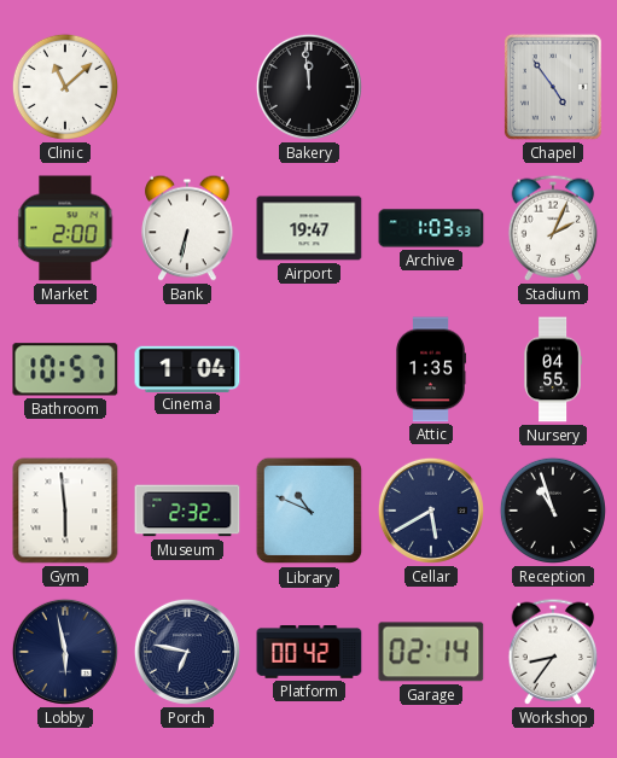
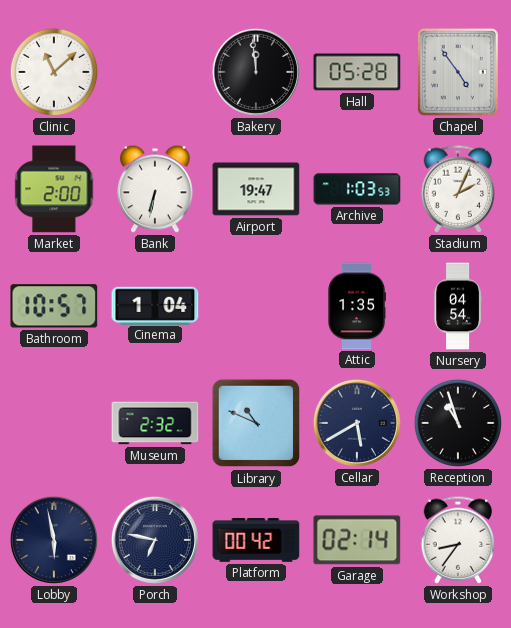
Hall: none -> 05:28 (357, 72)
Nursery: 04:55 -> 04:54 (458, 306)
Gym: 5:59 -> none (65, 511)
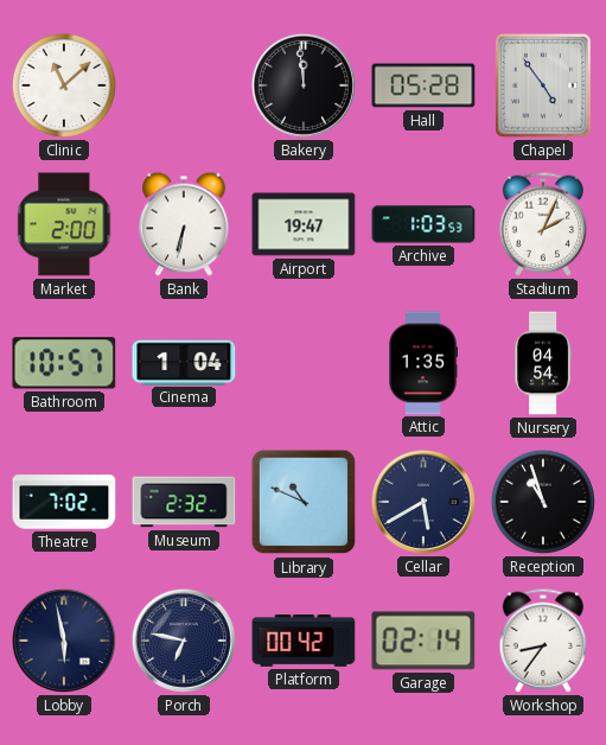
Theatre: none -> 7:02 (64, 502)
